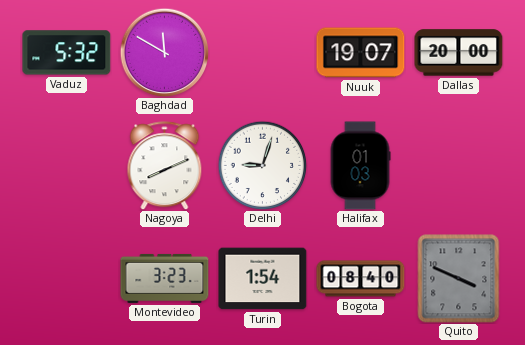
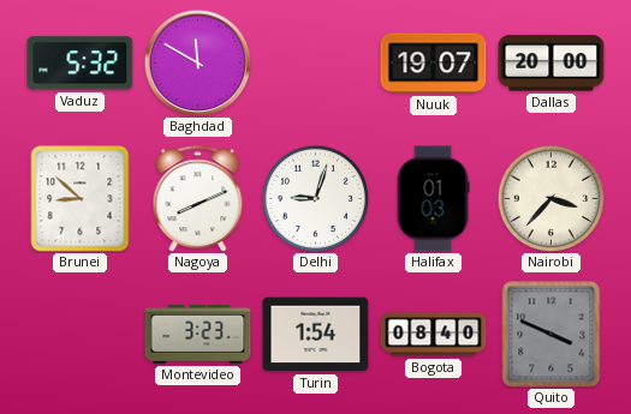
Brunei: none -> 8:52 (81, 199)
Nairobi: none -> 3:37 (550, 198)
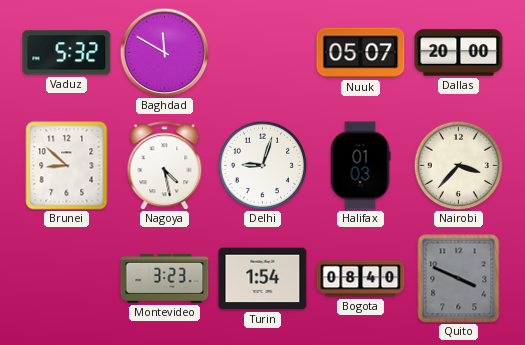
Nuuk: 19:07 -> 05:07 (361, 53)
Nagoya: 8:11 -> 4:28 (165, 166)
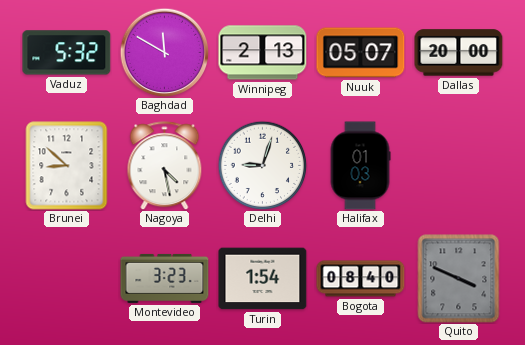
Winnipeg: none -> 2:13 (263, 53)
Nairobi: 3:37 -> none (458, 165)
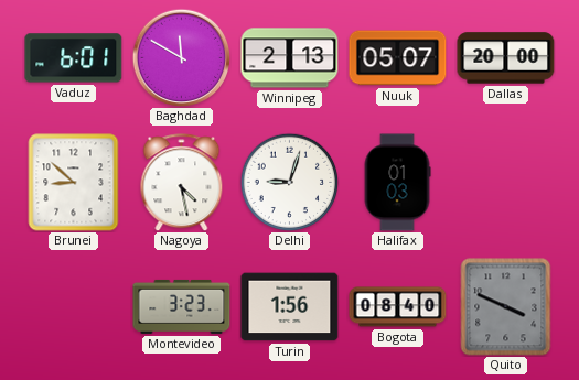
Vaduz: 5:32 -> 6:01 (74, 58)
Turin: 1:54 -> 1:56 (290, 307)
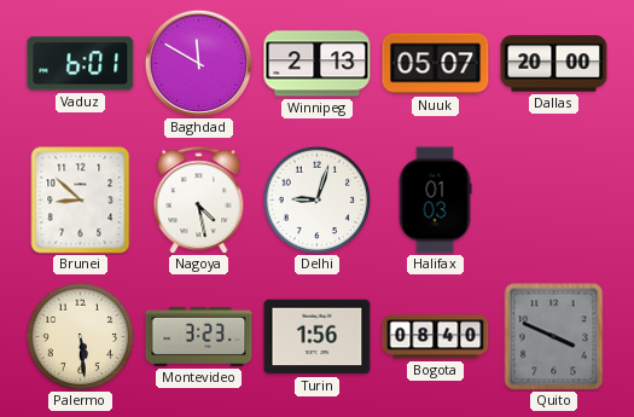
Palermo: none -> 5:29 (80, 336)
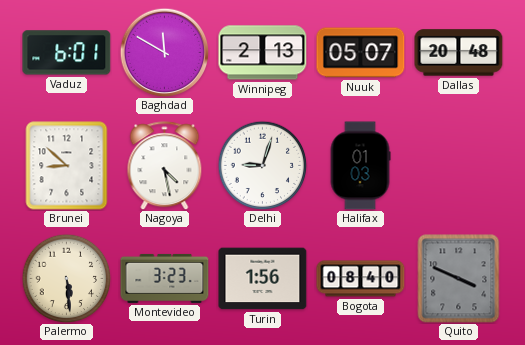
Dallas: 20:00 -> 20:48 (459, 53)
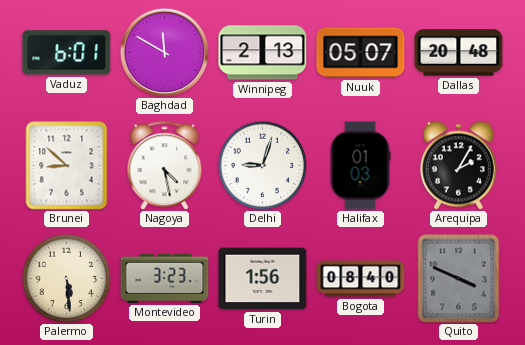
Arequipa: none -> 2:05 (458, 166)
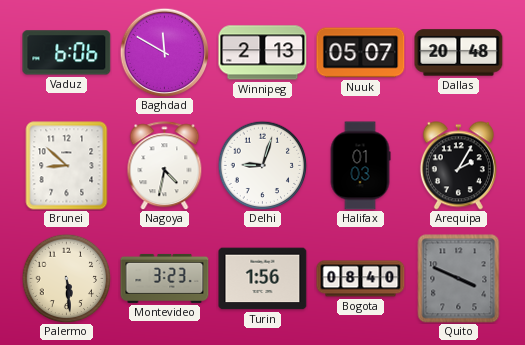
Vaduz: 6:01 -> 6:06 (67, 53)
Nagoya: 4:28 -> 4:32 (165, 166)
